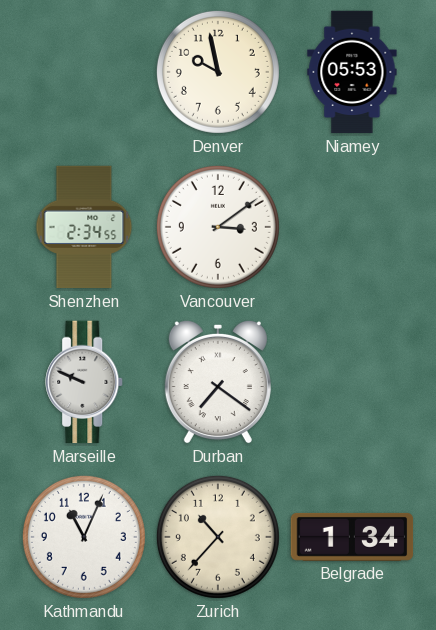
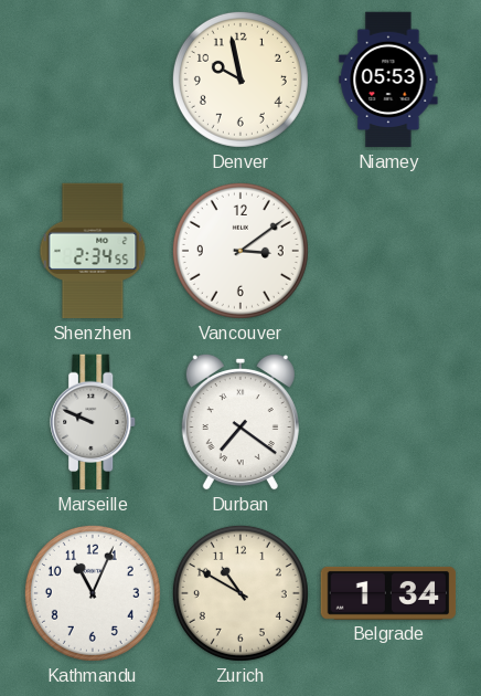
Zurich: 10:37 -> 10:50 (240, 593)
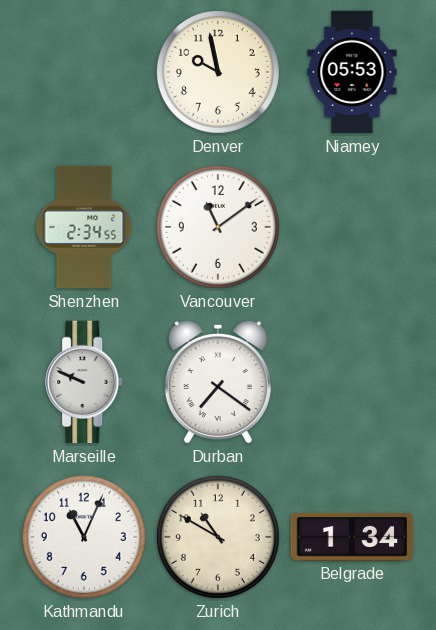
Vancouver: 3:09 -> 11:09 (218, 227)
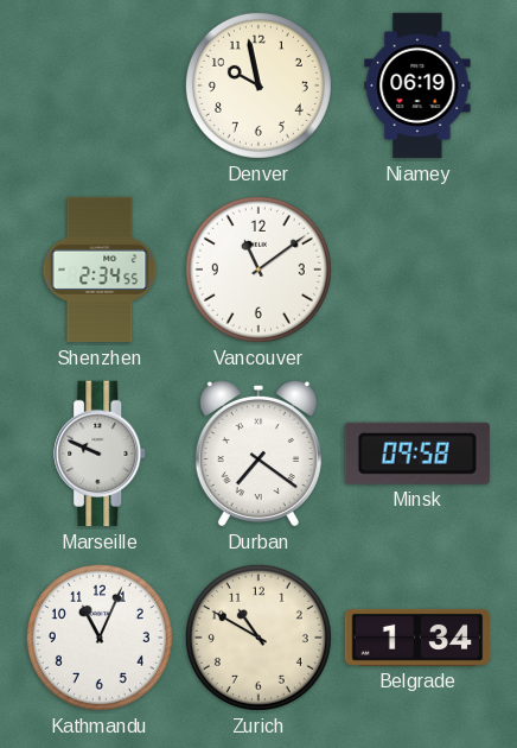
Niamey: 05:53 -> 06:19 (417, 85)
Minsk: none -> 09:58 (417, 454)
